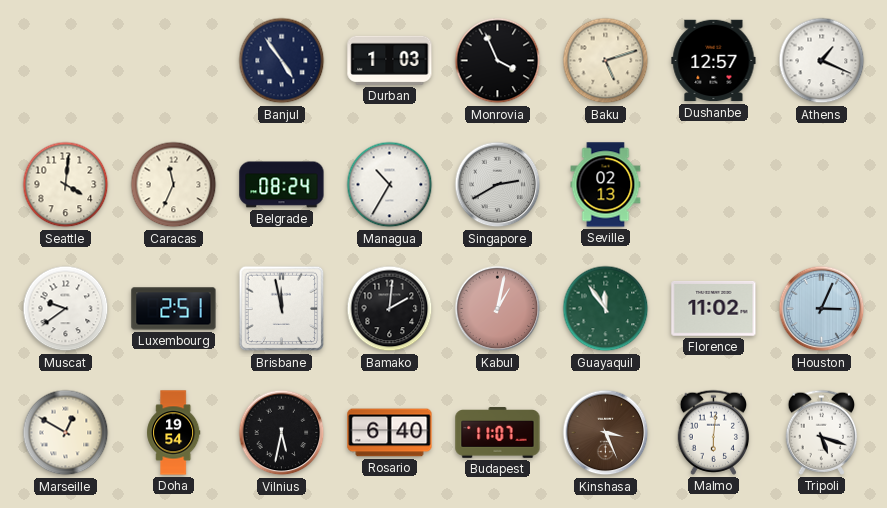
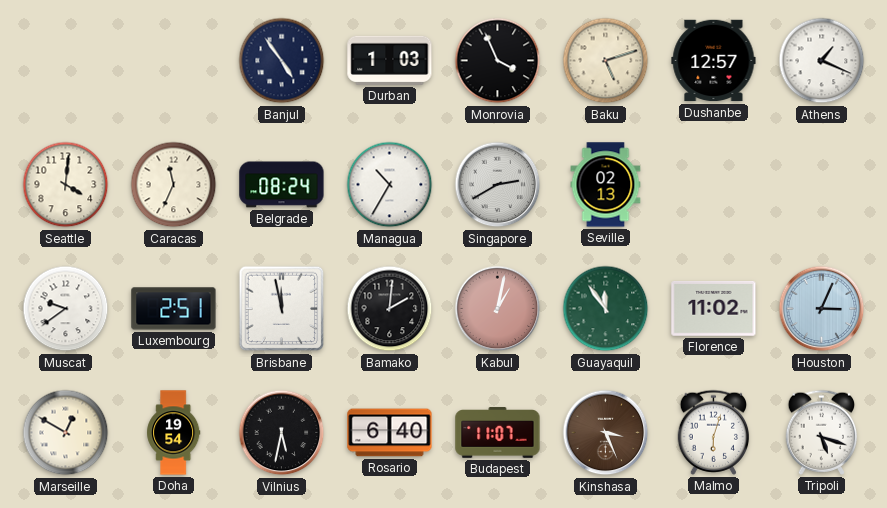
Malmo: 6:01 -> 6:03 (714, 432)
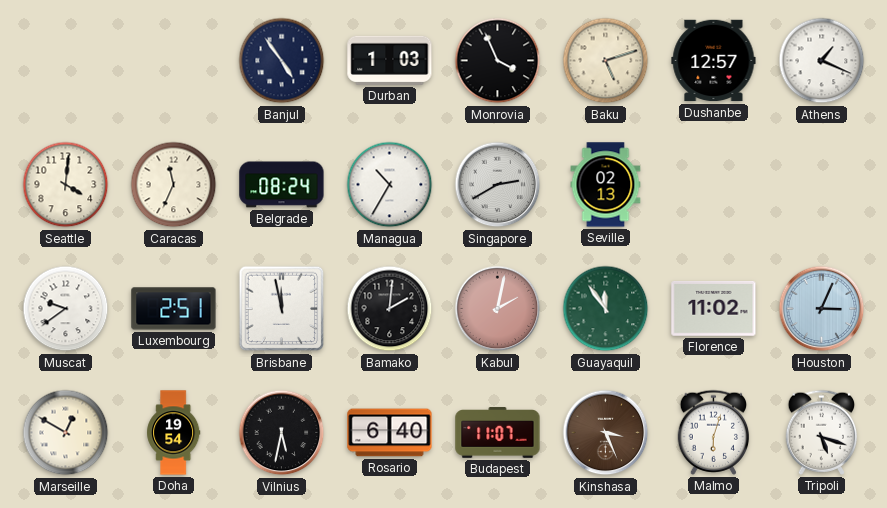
Kabul: 1:02 -> 2:02 (498, 309)
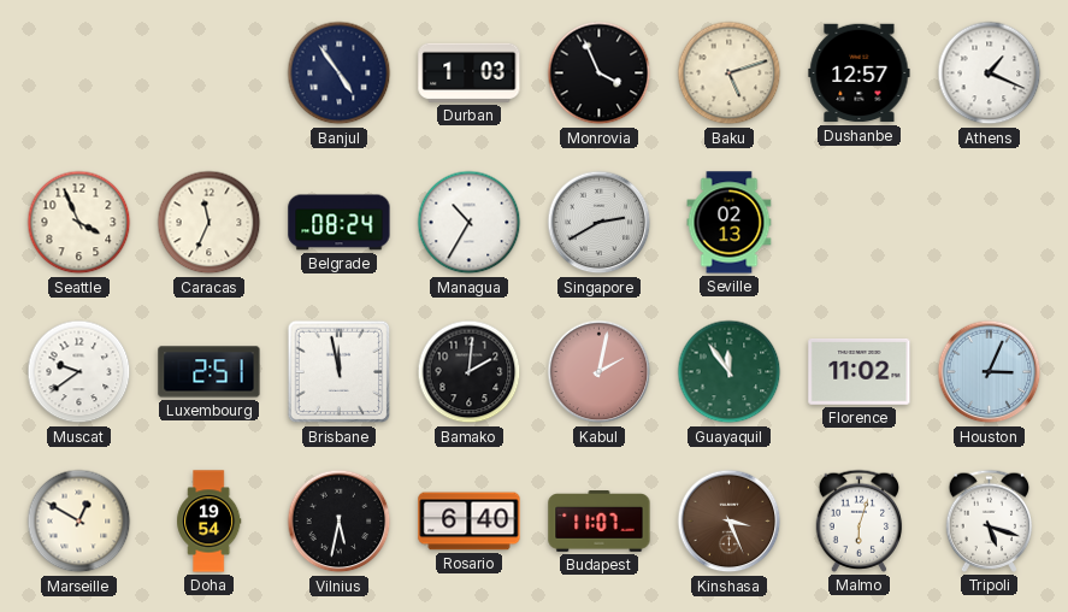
Seattle: 4:01 -> 3:56 (79, 223)
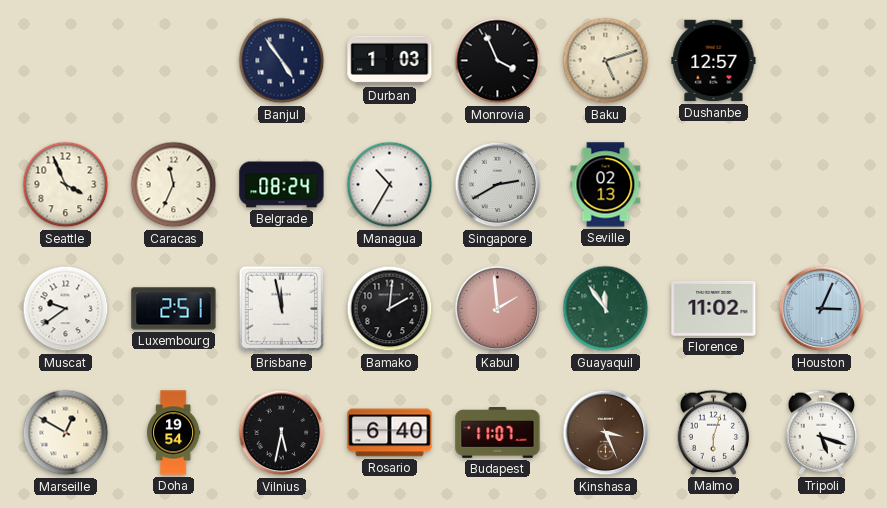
Athens: 1:19 -> none (990, 73)
Kabul: 2:02 -> 1:59 (498, 309)
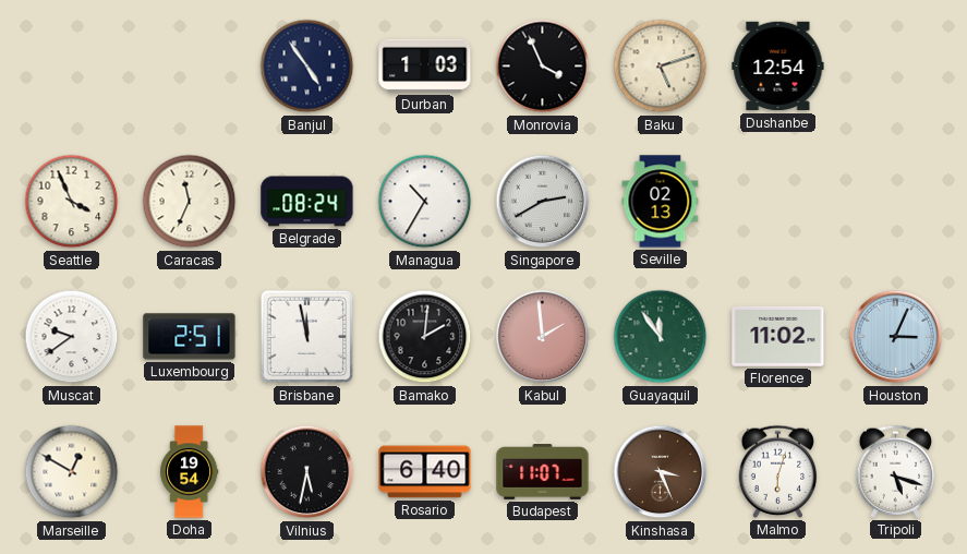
Dushanbe: 12:57 -> 12:54 (778, 67)
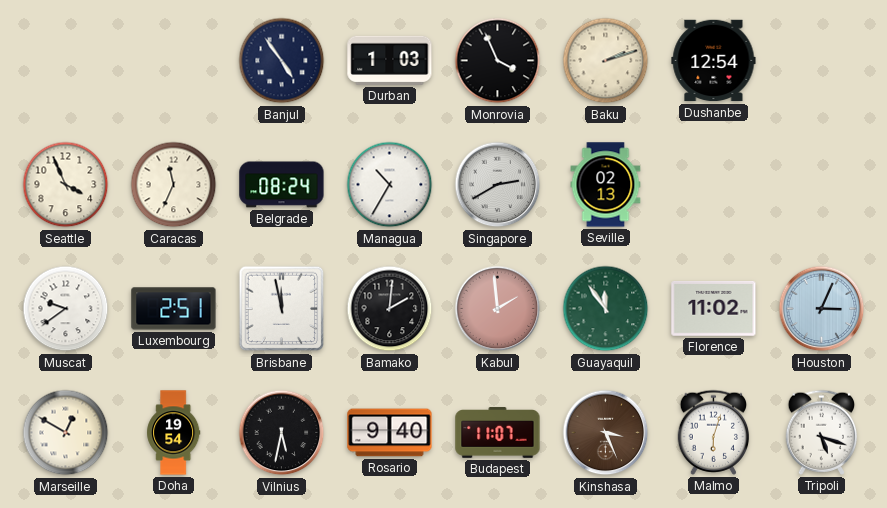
Baku: 5:12 -> 2:12 (606, 61)
Rosario: 6:40 -> 9:40 (390, 433)
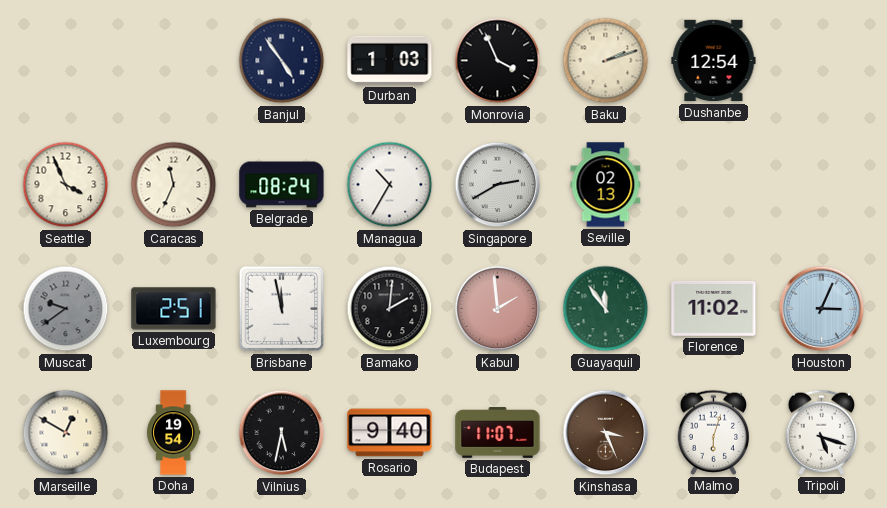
Muscat dial: white -> grey (66, 309)
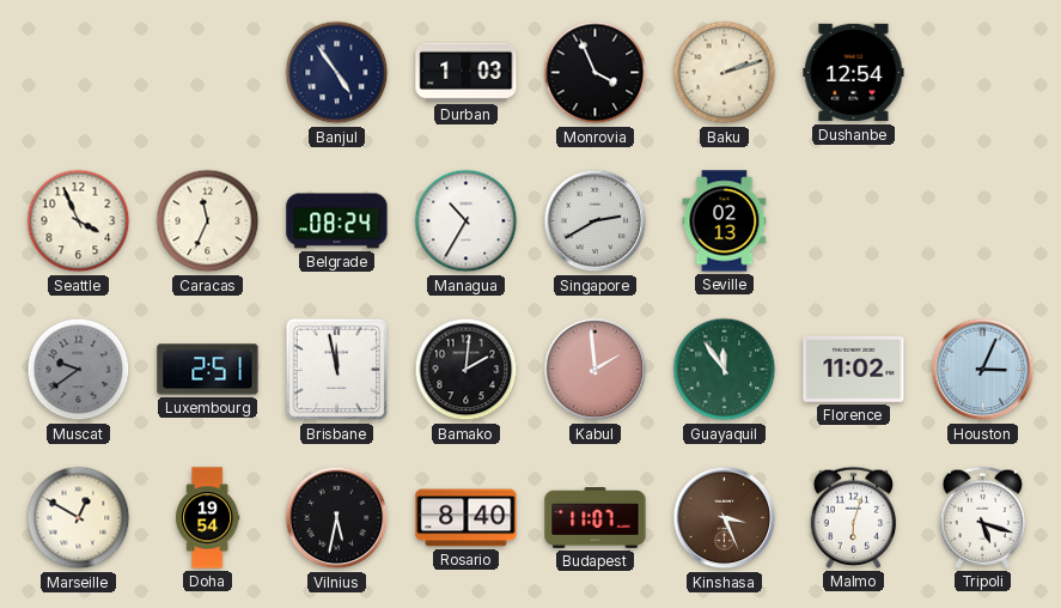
Rosario: 9:40 -> 8:40 (467, 518)
